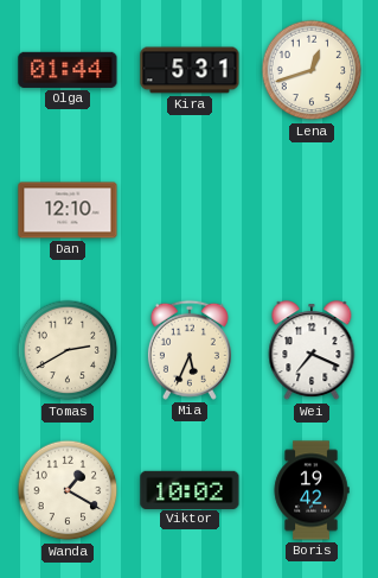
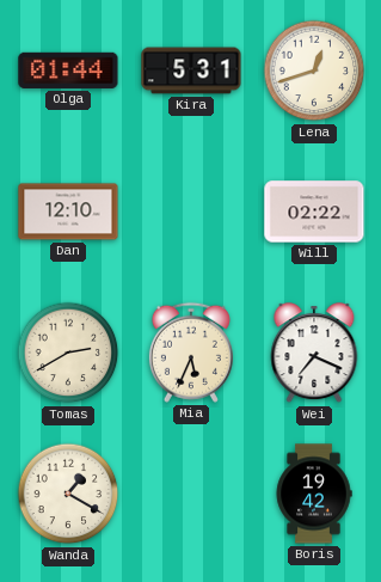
Will: none -> 02:22 (314, 212)
Viktor: 10:02 -> none (190, 489)
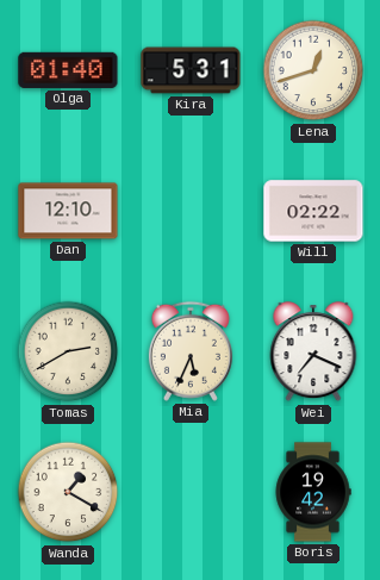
Olga: 01:44 -> 01:40 (68, 70)
